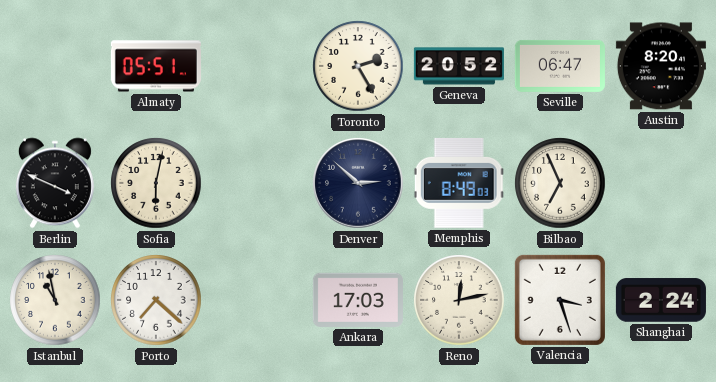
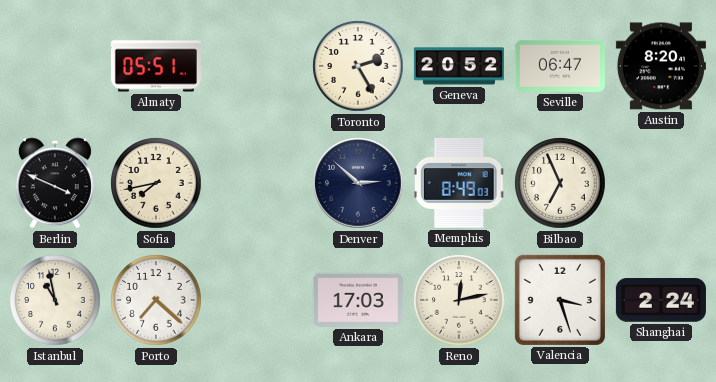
Sofia: 6:02 -> 7:43 (156, 183)
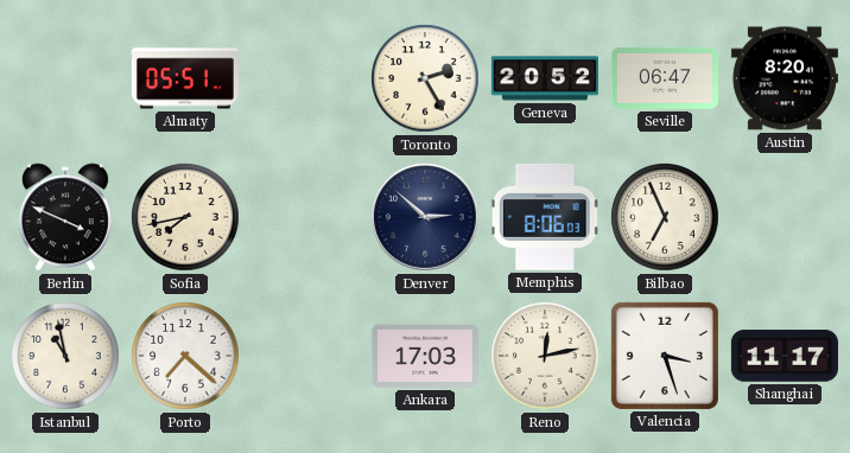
Memphis: 8:49 -> 8:06 (545, 217)
Shanghai: 2:24 -> 11:17 (785, 356)
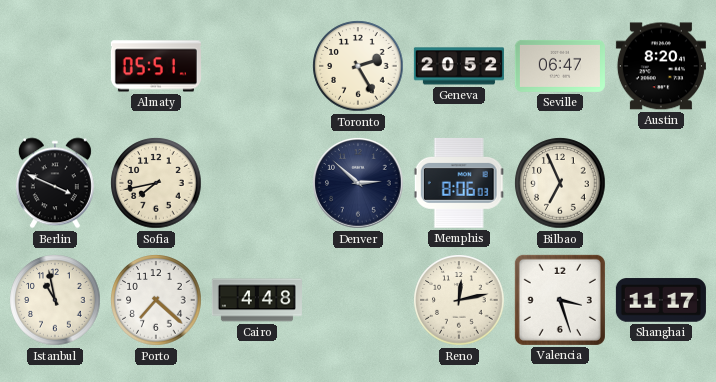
Cairo: none -> 4:48 (257, 300)
Ankara: 17:03 -> none (425, 356)
